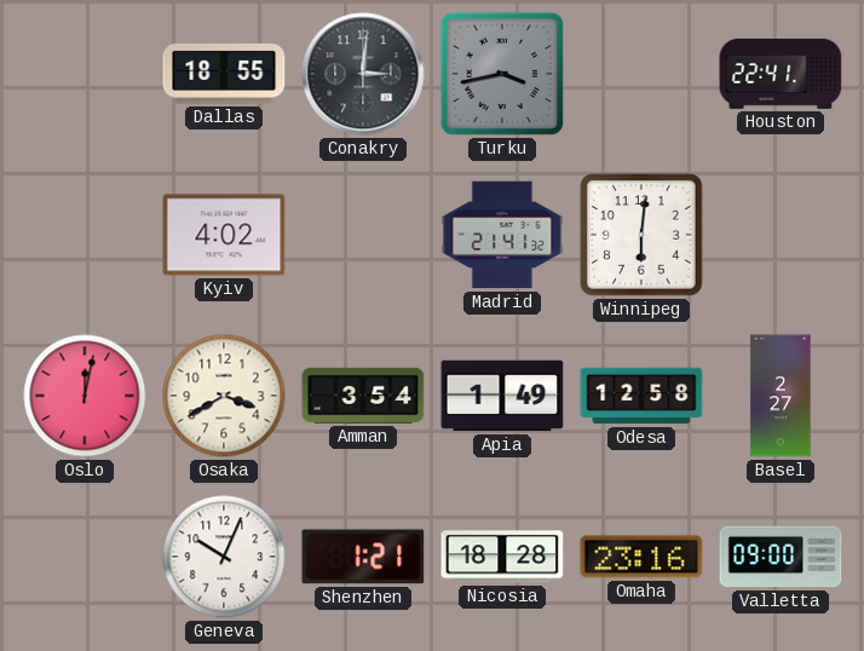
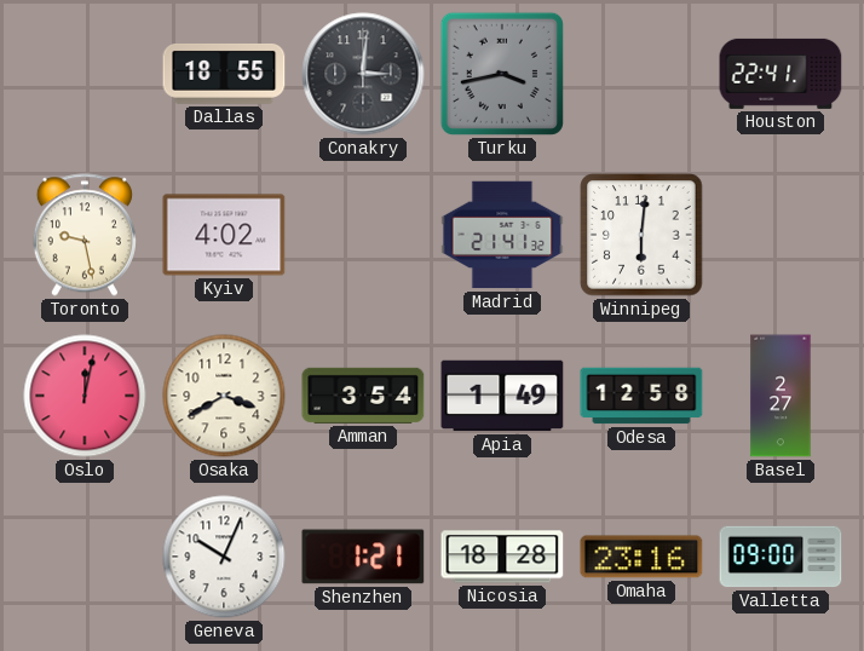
Toronto: none -> 9:28 (85, 235)
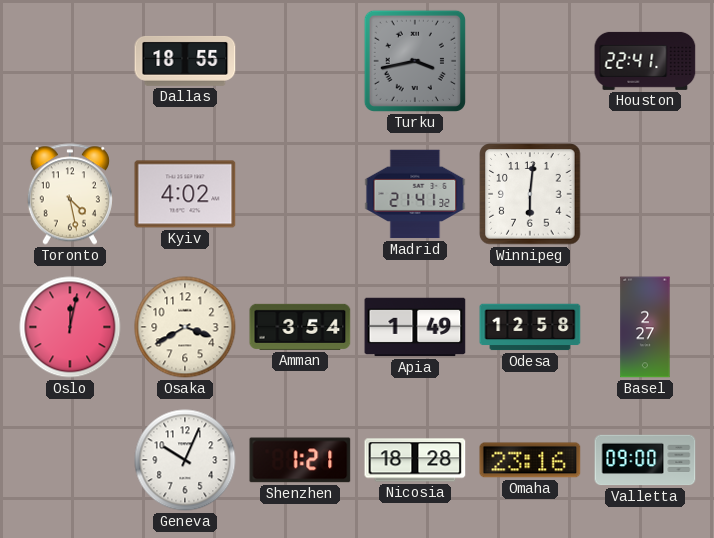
Conakry: 3:01 -> none (363, 74)
Toronto: 9:28 -> 4:28 (70, 194)
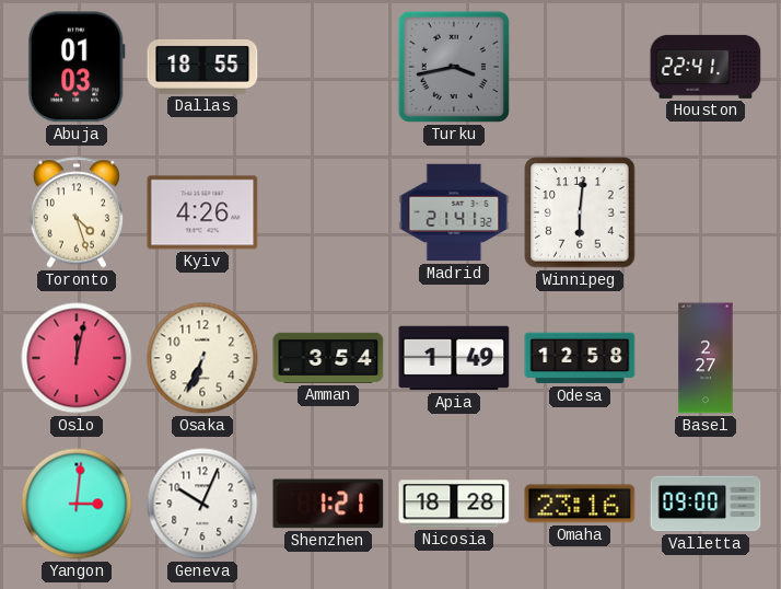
Abuja: none -> 01:03 (77, 67)
Toronto: 4:28 -> 4:27 (77, 212)
Kyiv: 4:02 -> 4:26 (202, 212)
Osaka: 3:40 -> 6:34 (202, 358)
Yangon: none -> 3:01 (77, 504)
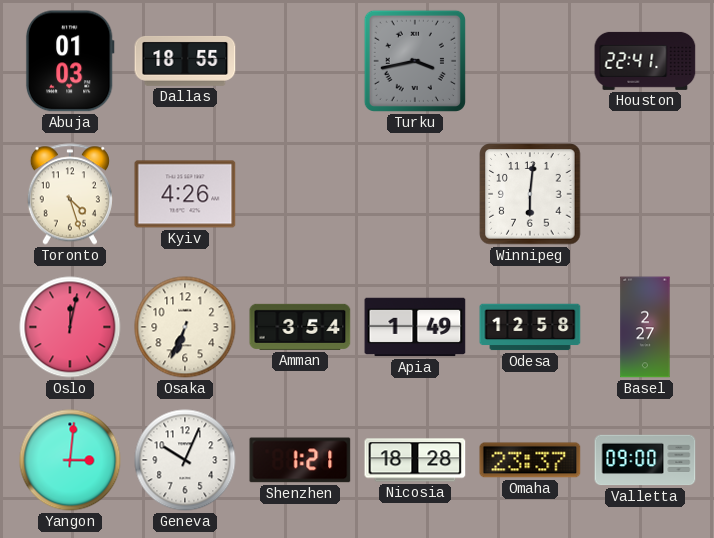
Madrid: 21:41 -> none (454, 212)
Omaha: 23:16 -> 23:37 (530, 460)
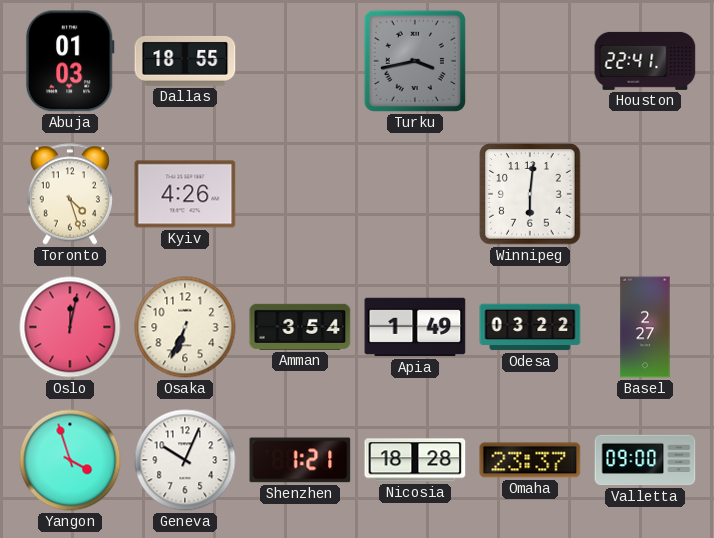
Odesa: 12:58 -> 03:22 (530, 327)
Yangon: 3:01 -> 3:57 (70, 460)
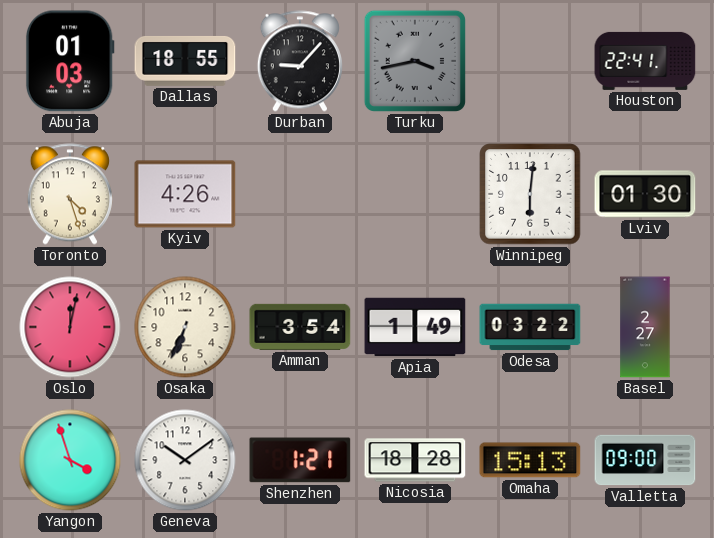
Durban: none -> 9:07 (300, 61)
Lviv: none -> 01:30 (645, 194)
Geneva: 10:04 -> 10:09 (185, 460)
Omaha: 23:37 -> 15:13 (530, 460)
